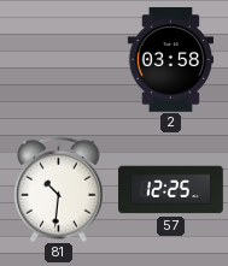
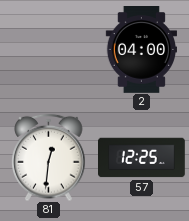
2: 03:58 -> 04:00 (141, 50)
81: 10:31 -> 12:31 (49, 157)
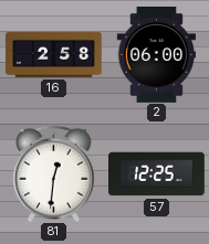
16: none -> 2:58 (54, 54)
2: 04:00 -> 06:00 (156, 55)
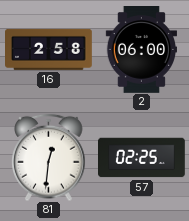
57: 12:25 -> 02:25 (142, 158)
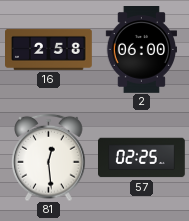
81: 12:31 -> 12:29 (49, 157)
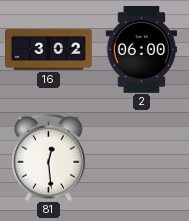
16: 2:58 -> 3:02 (49, 49)
57: 02:25 -> none (142, 158)
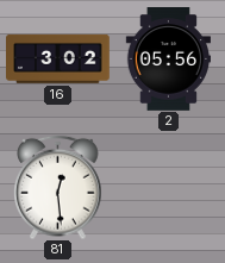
2: 06:00 -> 05:56 (168, 60)
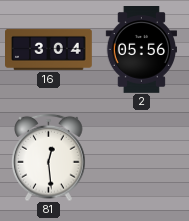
16: 3:02 -> 3:04 (49, 49)
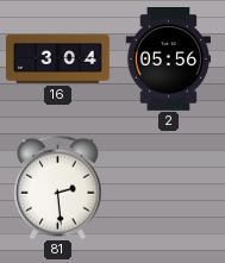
81: 12:29 -> 2:29 (58, 187)
